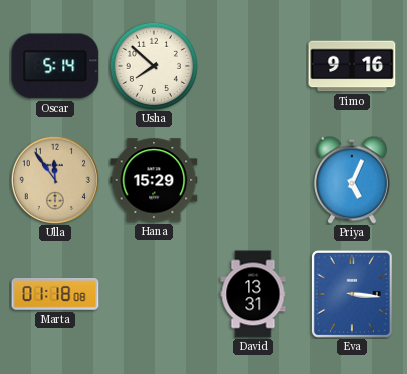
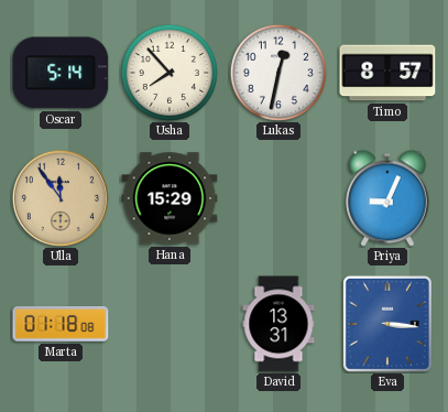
Usha: 7:52 -> 7:53 (168, 72)
Lukas: none -> 12:32 (277, 72)
Timo: 9:16 -> 8:57 (387, 73)
Priya: 5:04 -> 9:04 (389, 198)
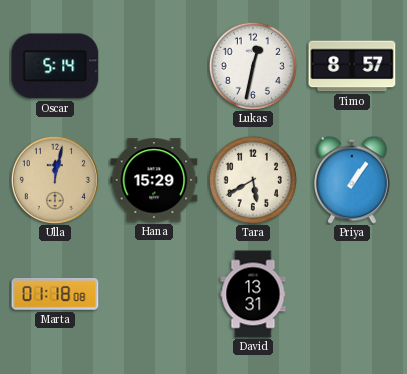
Usha: 7:53 -> none (168, 72)
Ulla: 11:54 -> 12:02 (55, 180)
Tara: none -> 5:40 (252, 179)
Priya: 9:04 -> 1:06 (353, 180)
Eva: 3:16 -> none (387, 324)
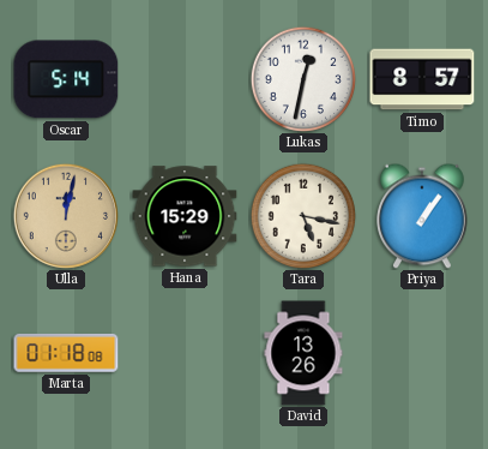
Tara: 5:40 -> 5:17 (302, 215)
David: 13:31 -> 13:26 (303, 353)
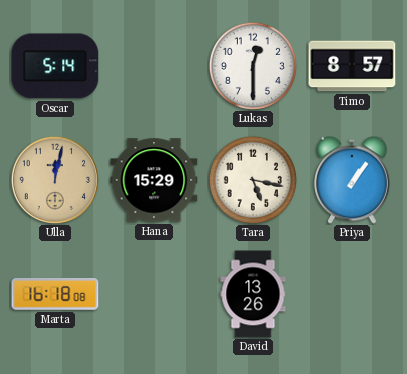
Lukas: 12:32 -> 12:30 (252, 65)
Marta: 01:18 -> 16:18 (55, 295)
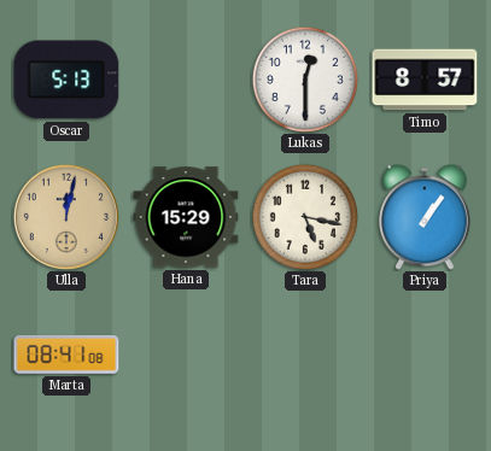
Oscar: 5:14 -> 5:13 (66, 80)
Marta: 16:18 -> 08:41 (66, 356)
David: 13:26 -> none (253, 294)
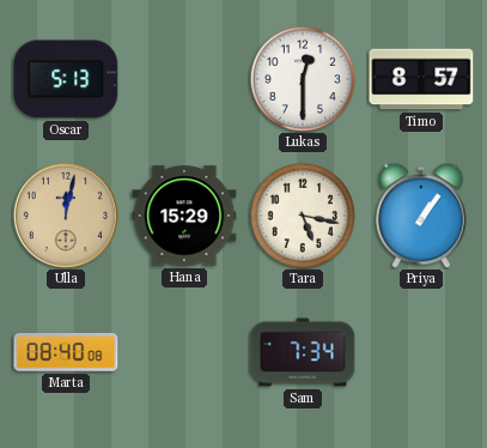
Marta: 08:41 -> 08:40 (66, 353)
Sam: none -> 7:34 (303, 352)
